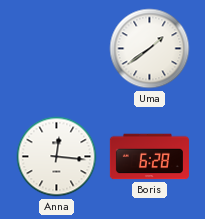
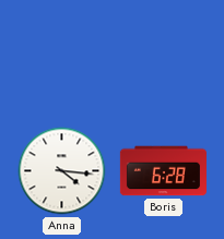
Uma: 1:39 -> none (150, 49)
Anna: 12:16 -> 4:16 (62, 171)
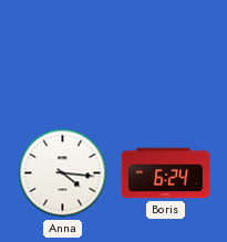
Boris: 6:28 -> 6:24 (165, 173)
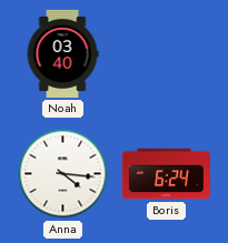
Noah: none -> 03:40 (62, 53)
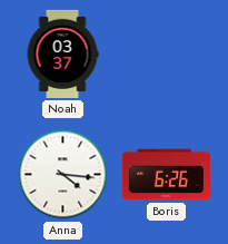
Noah: 03:40 -> 03:37 (62, 53)
Boris: 6:24 -> 6:26 (166, 175)
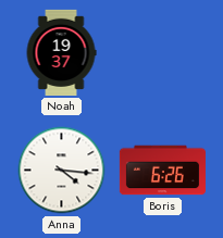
Noah: 03:37 -> 19:37 (61, 52)
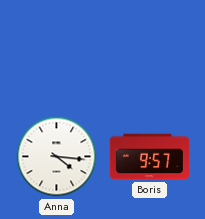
Noah: 19:37 -> none (61, 52)
Boris: 6:26 -> 9:57 (149, 157)
